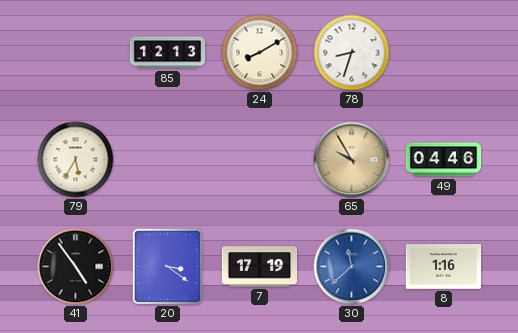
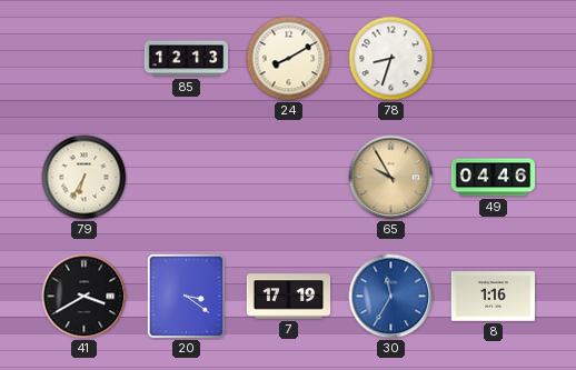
79: 5:35 -> 6:35 (85, 178)
41: 4:54 -> 3:40 (85, 297)
30: 11:38 -> 11:35 (391, 297)
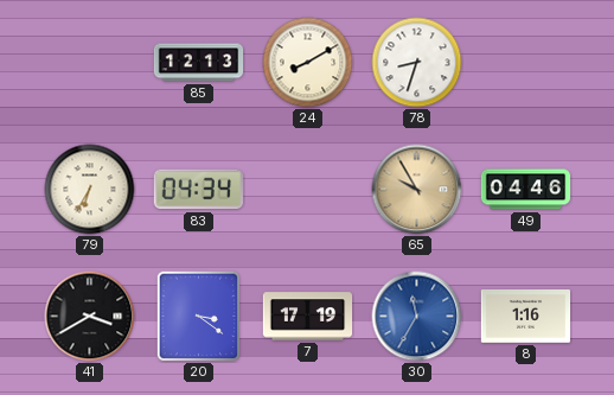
83: none -> 04:34 (198, 190)
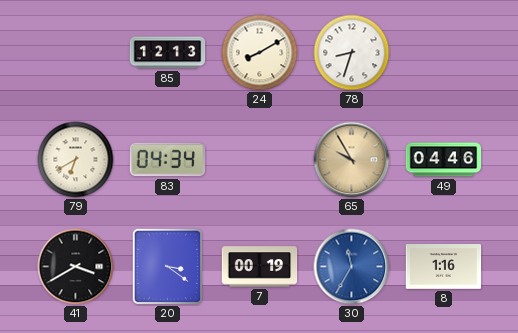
79: 6:35 -> 6:40 (76, 160)
7: 17:19 -> 00:19 (260, 267)
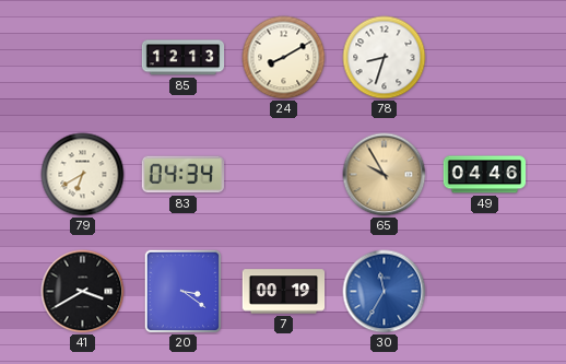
8: 1:16 -> none (444, 267)
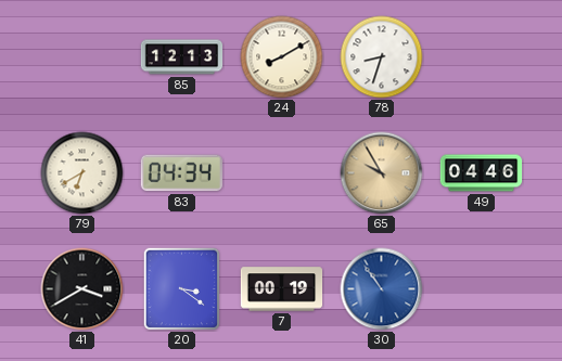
30: 11:35 -> 10:54 (382, 289)
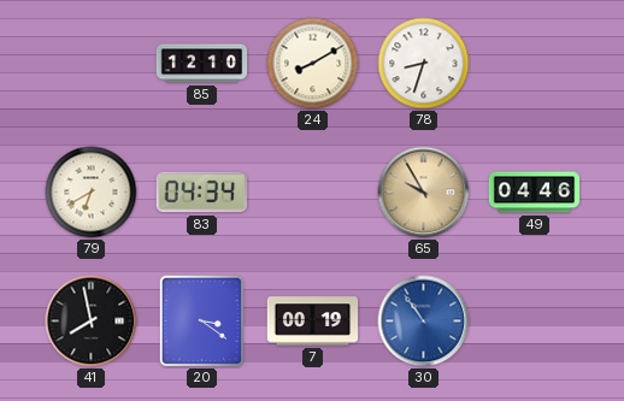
85: 12:13 -> 12:10 (202, 64)
41: 3:40 -> 7:58 (92, 322)
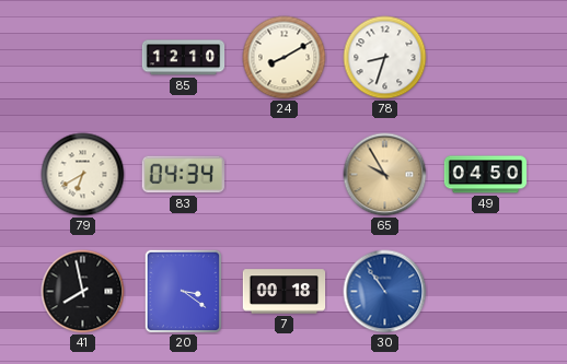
49: 04:46 -> 04:50 (486, 175)
7: 00:19 -> 00:18 (285, 292)
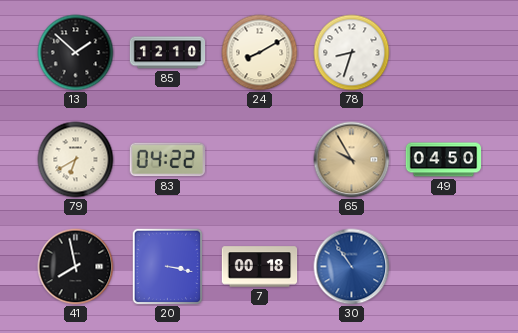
13: none -> 1:52 (76, 53)
83: 04:34 -> 04:22 (167, 160)
20: 3:21 -> 3:17 (168, 267)
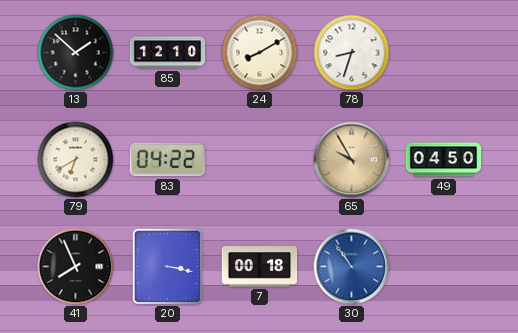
41: 7:58 -> 7:56 (76, 267)
